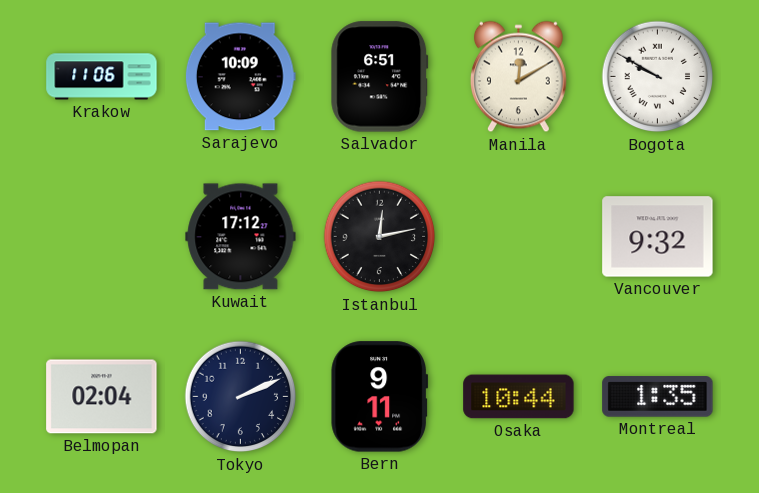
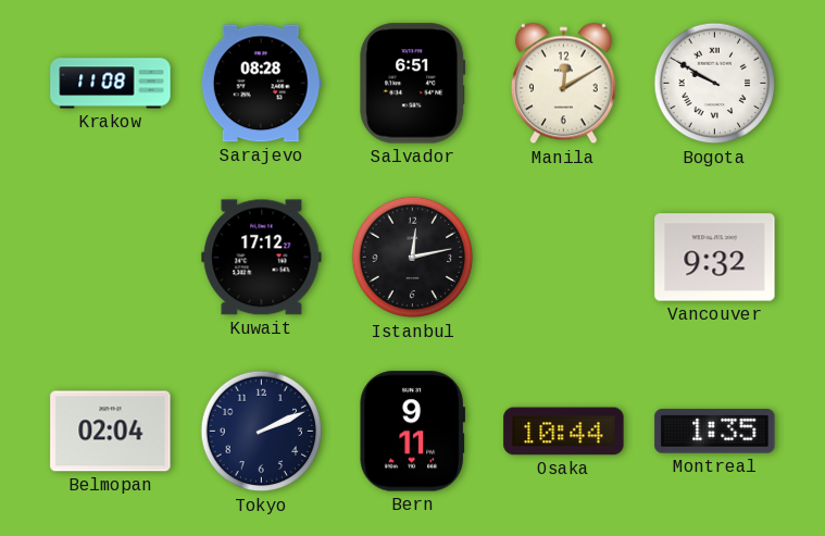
Krakow: 11:06 -> 11:08 (111, 84)
Sarajevo: 10:09 -> 08:28 (261, 84)
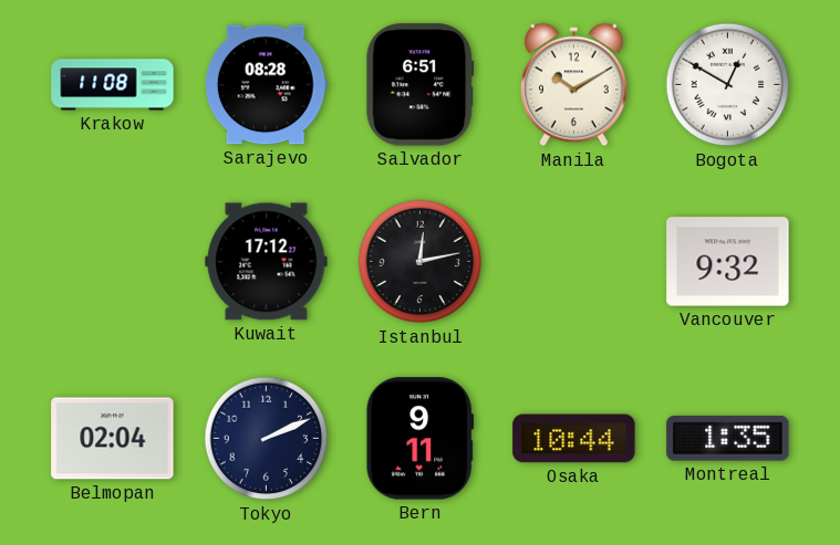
Manila: 12:10 -> 10:10 (574, 85)
Bogota: 9:50 -> 12:50 (728, 85)
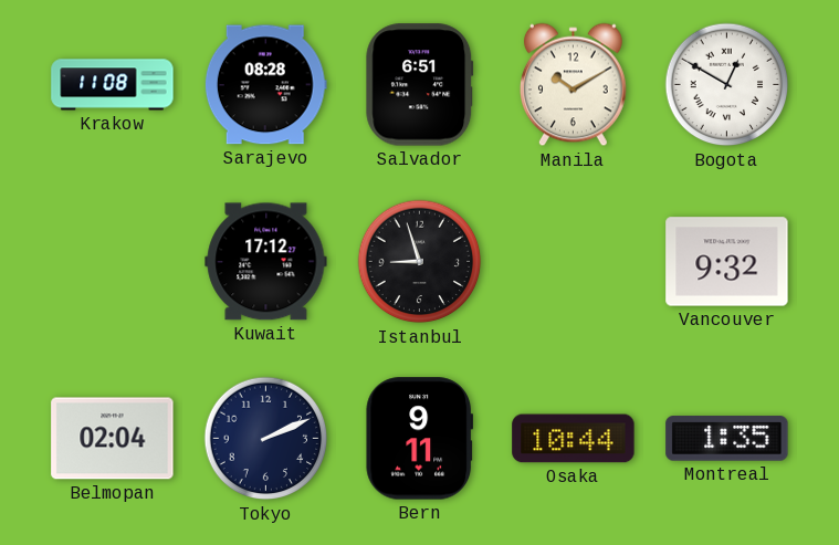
Istanbul: 12:13 -> 8:57 (420, 262)
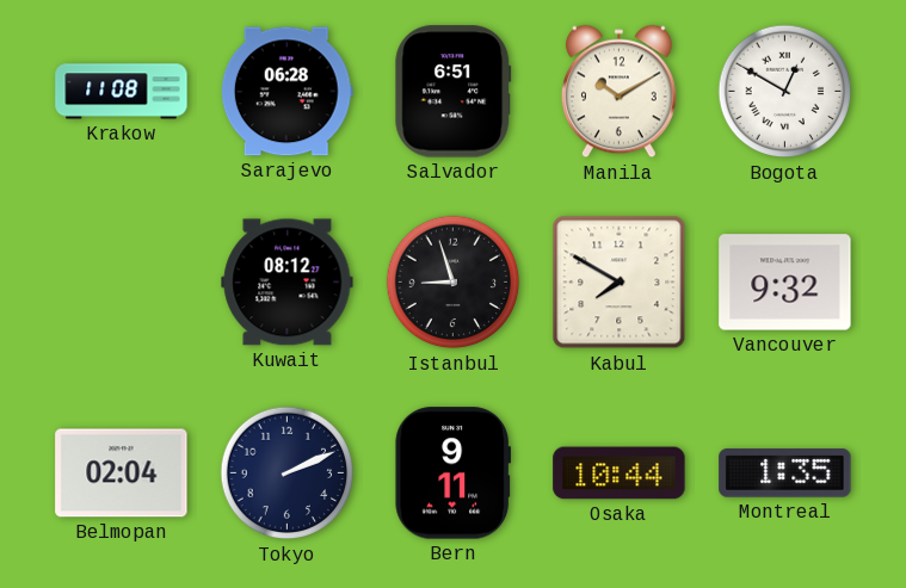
Sarajevo: 08:28 -> 06:28 (286, 92)
Kuwait: 17:12 -> 08:12 (288, 283)
Kabul: none -> 7:50 (620, 283)
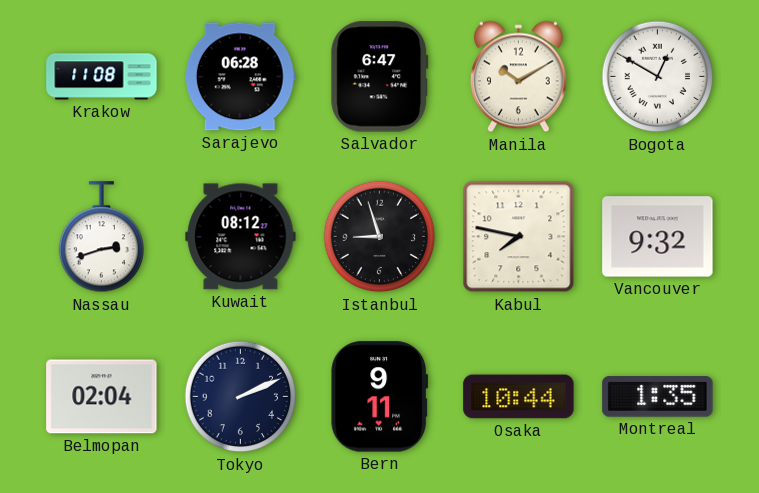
Salvador: 6:51 -> 6:47 (380, 77)
Nassau: none -> 2:42 (101, 237)
Kabul: 7:50 -> 7:47 (519, 237)
